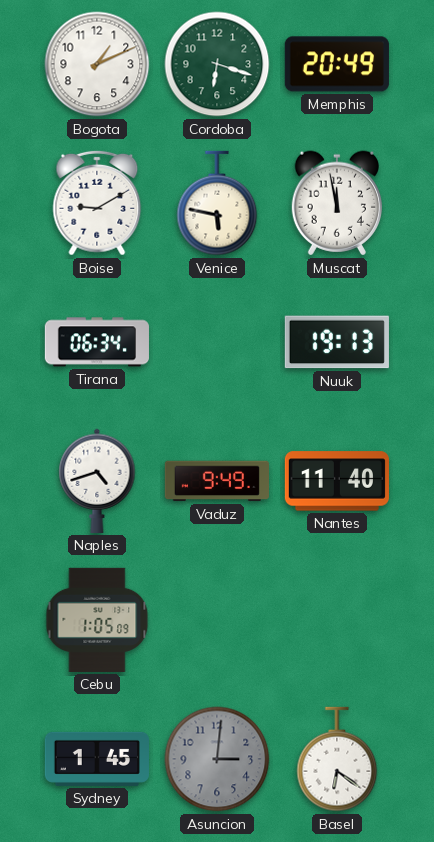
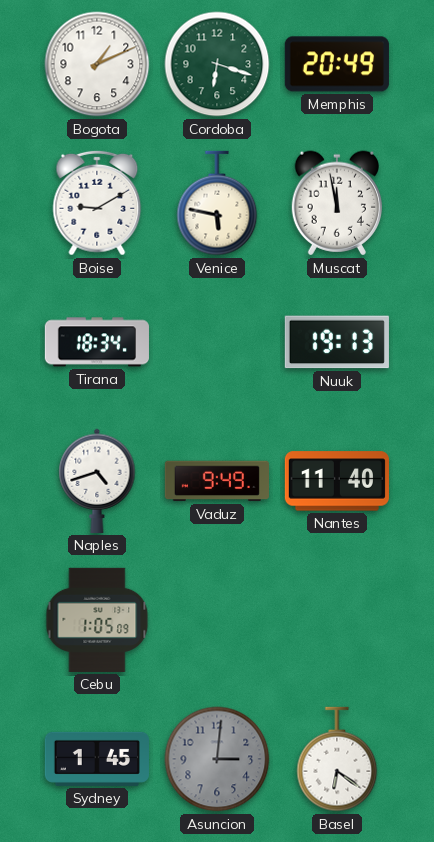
Tirana: 06:34 -> 18:34 (97, 342)
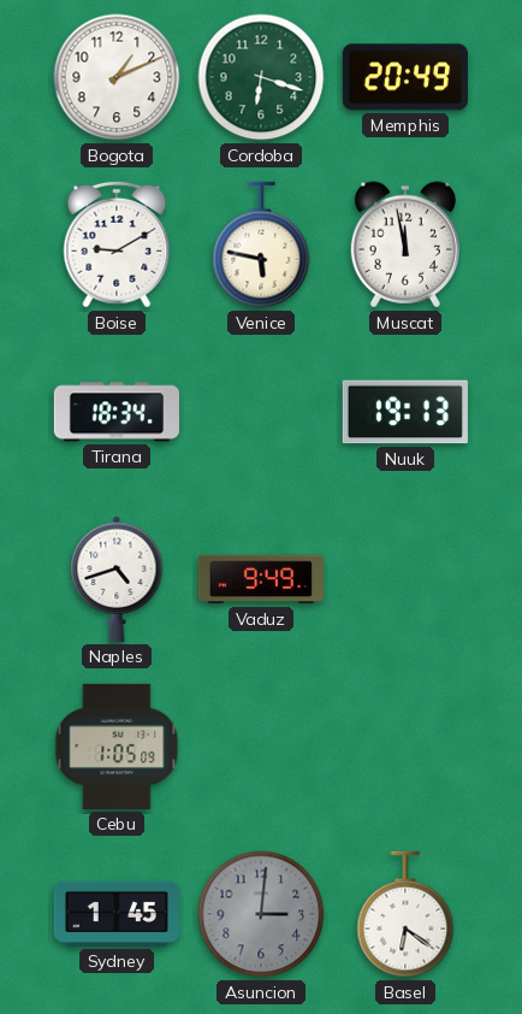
Nantes: 11:40 -> none (337, 481)
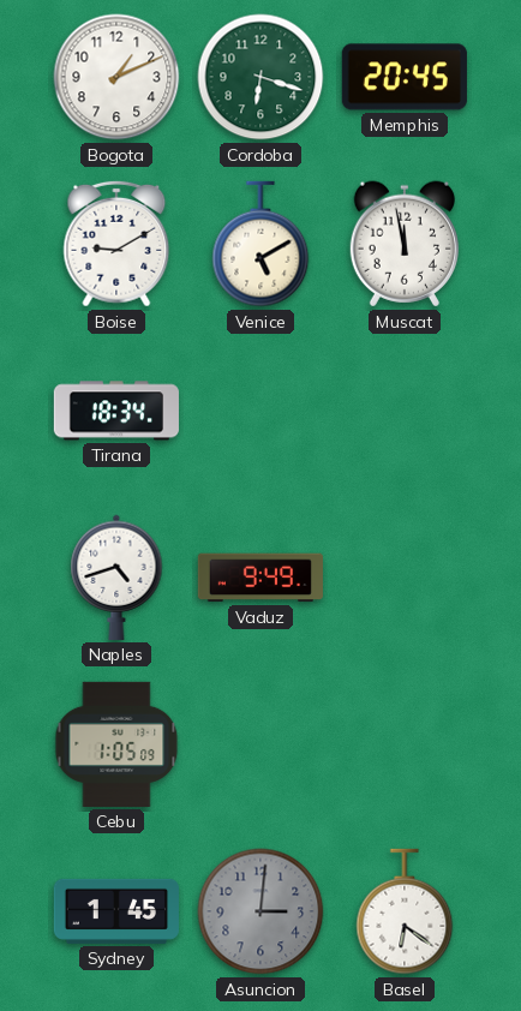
Memphis: 20:49 -> 20:45 (405, 77)
Venice: 5:47 -> 5:10 (260, 244)
Nuuk: 19:13 -> none (405, 412)
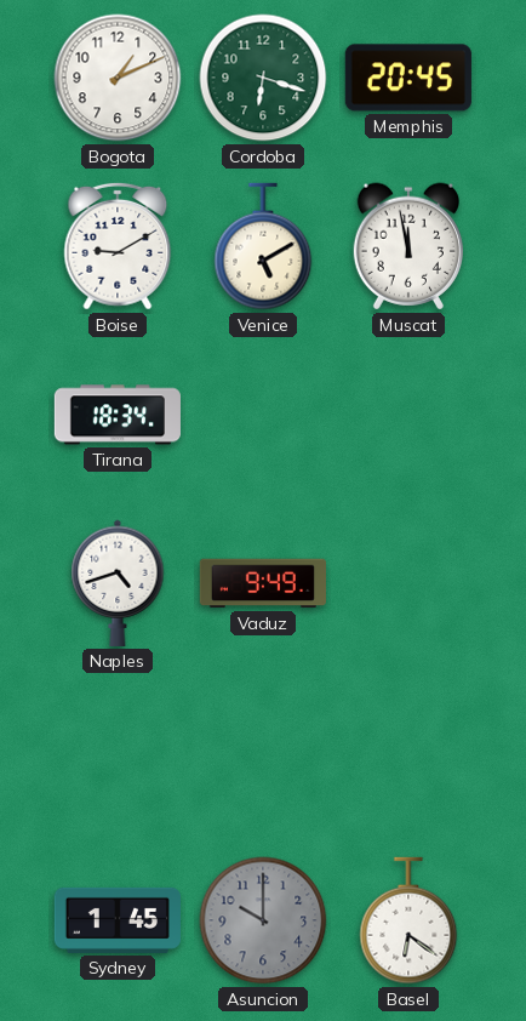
Cebu: 1:05 -> none (116, 744)
Asuncion: 3:01 -> 10:00 (263, 920)
